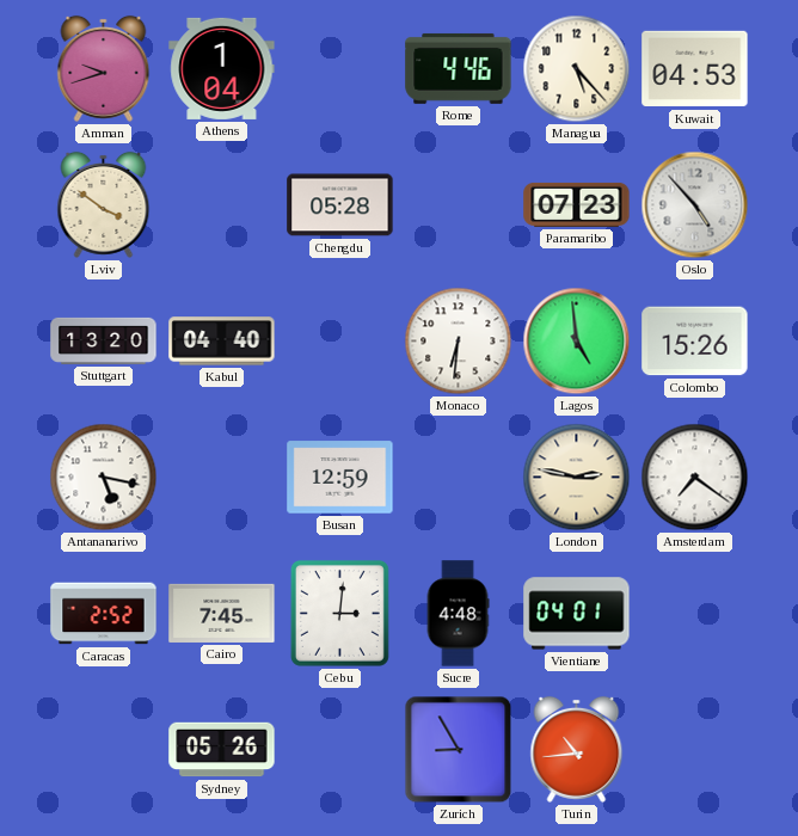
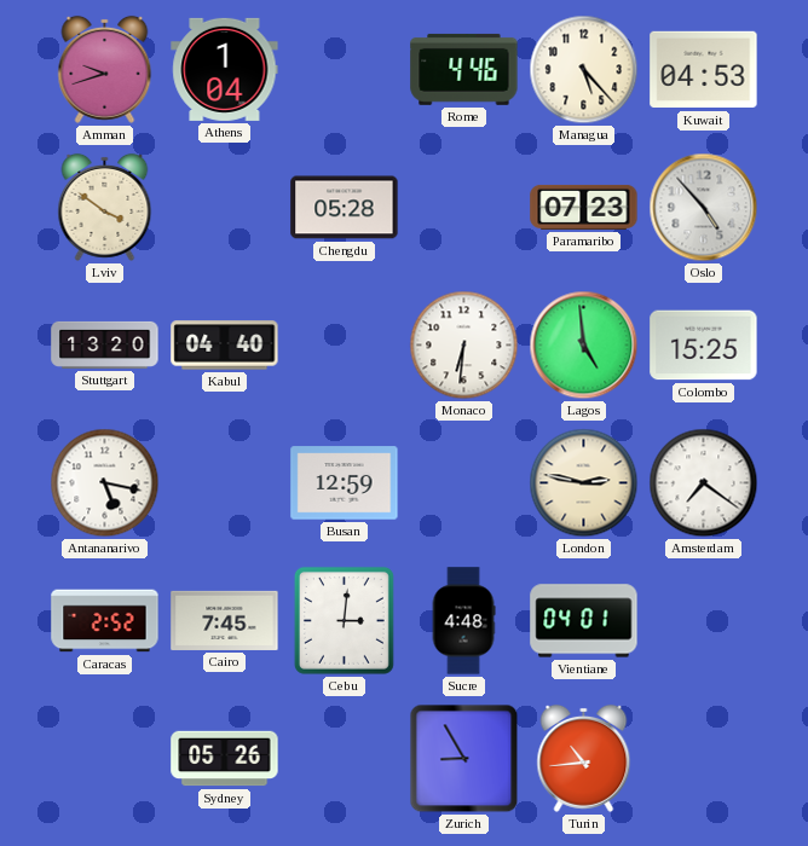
Colombo: 15:26 -> 15:25 (704, 346)
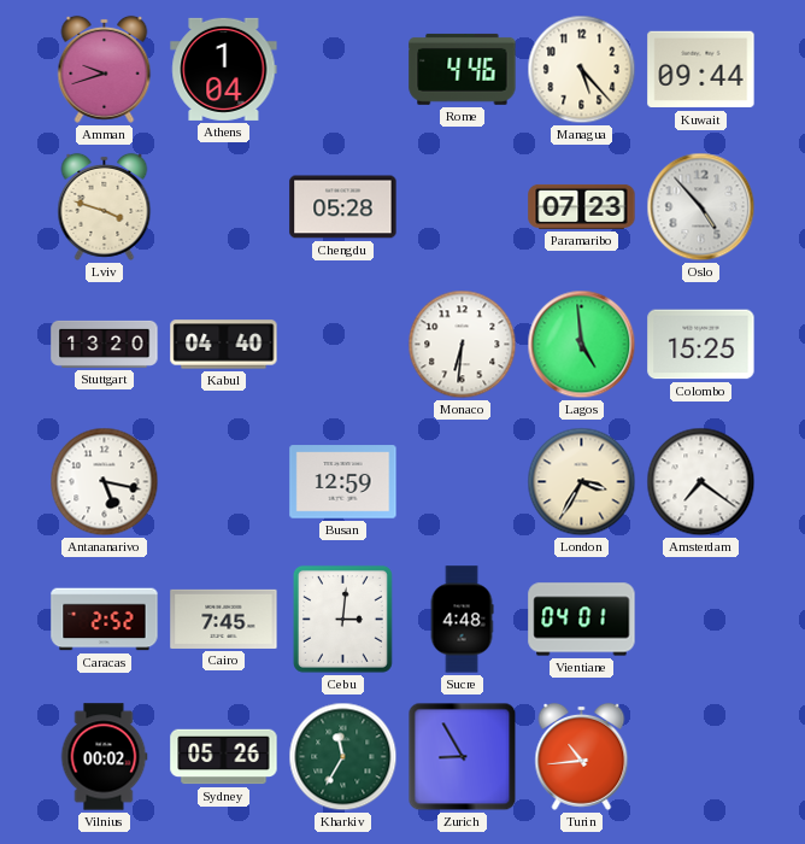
Kuwait: 04:53 -> 09:44 (701, 70)
Lviv: 3:51 -> 3:48 (105, 206)
London: 2:47 -> 3:35 (582, 482)
Vilnius: none -> 00:02 (104, 757)
Kharkiv: none -> 11:35 (343, 757)
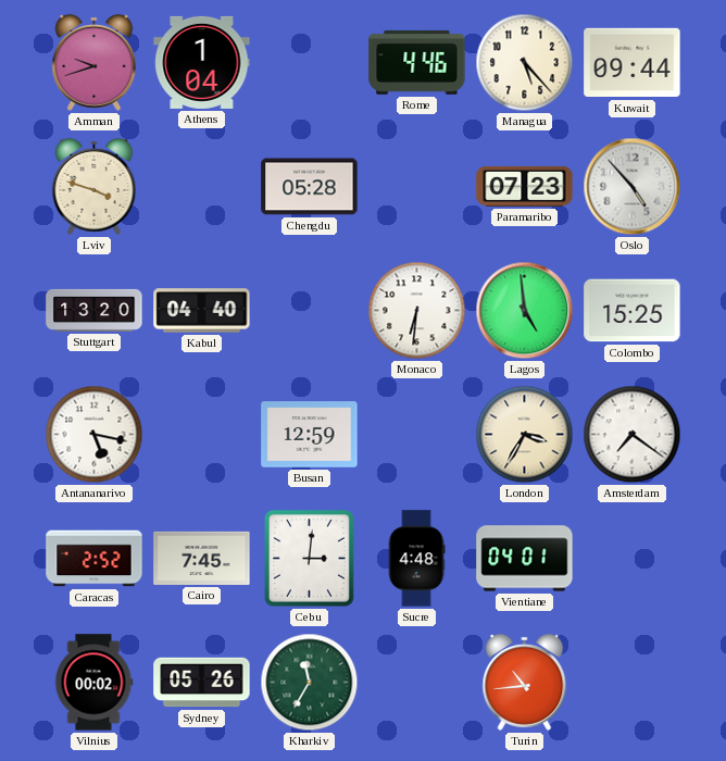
Zurich: 8:55 -> none (463, 757)
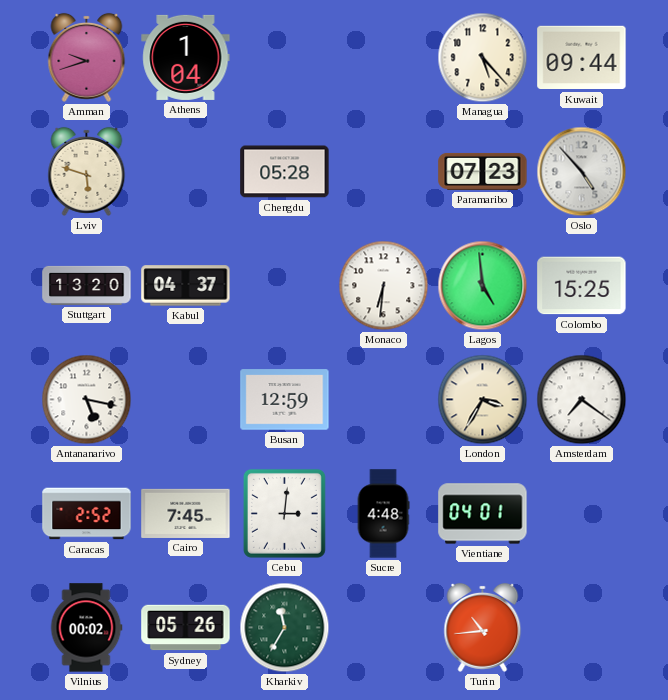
Rome: 4:46 -> none (417, 62)
Lviv: 3:48 -> 5:48 (87, 171)
Kabul: 04:40 -> 04:37 (186, 286)
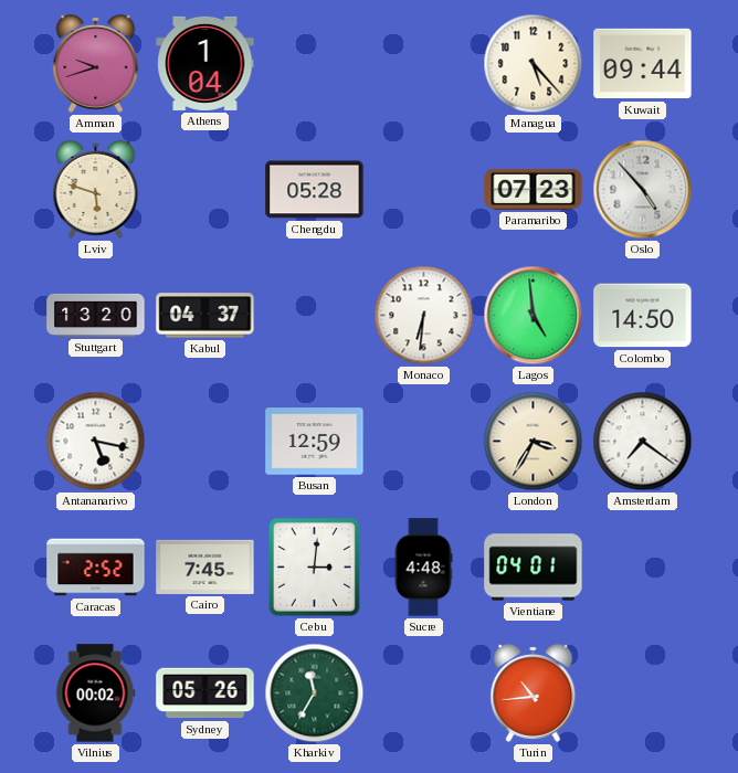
Colombo: 15:25 -> 14:50 (643, 316)
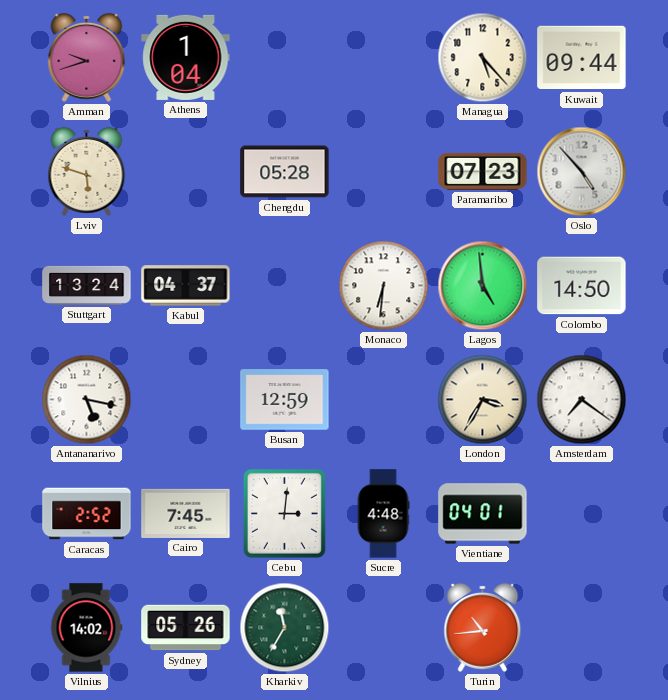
Stuttgart: 13:20 -> 13:24 (87, 285)
Vilnius: 00:02 -> 14:02 (86, 628)
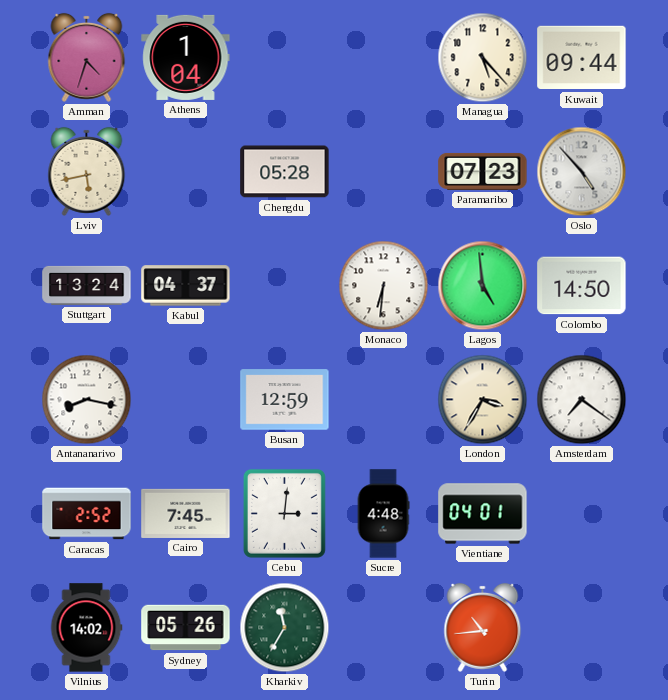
Amman: 9:42 -> 4:33 (87, 57)
Lviv: 5:48 -> 5:43 (87, 171)
Antananarivo: 5:17 -> 8:17 (87, 400)
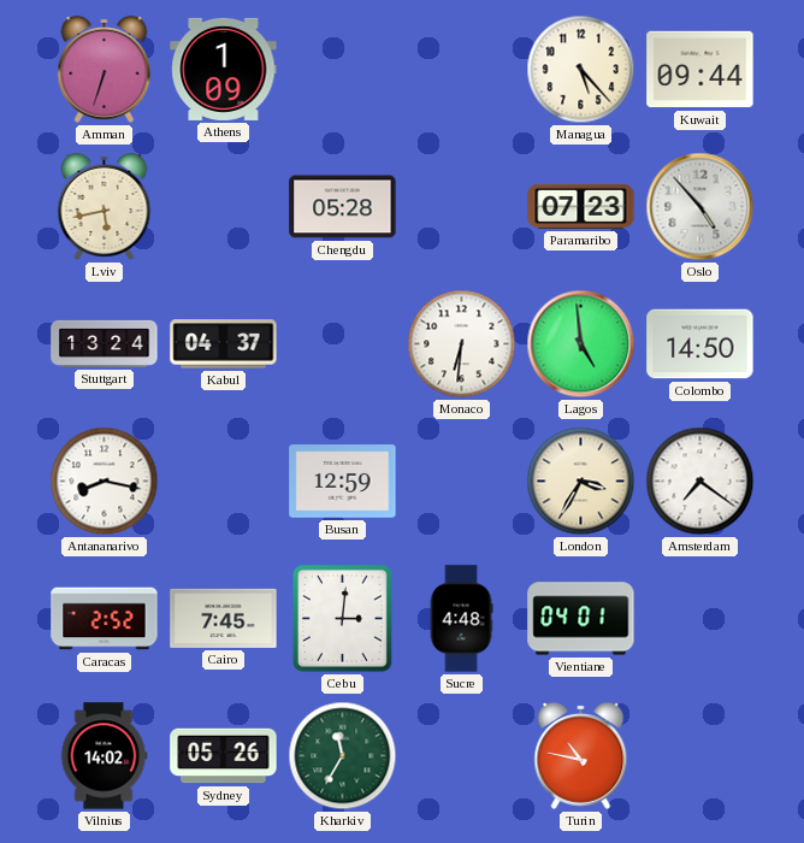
Amman: 4:33 -> 6:33 (105, 69)
Athens: 1:04 -> 1:09 (224, 69)
Turin: 10:44 -> 10:47 (581, 755)
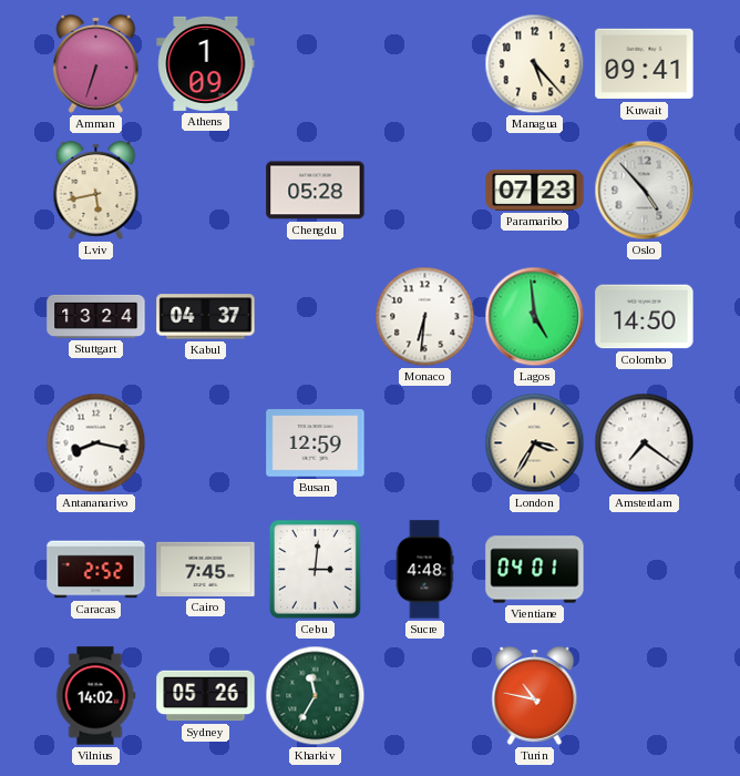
Kuwait: 09:44 -> 09:41 (645, 64)
